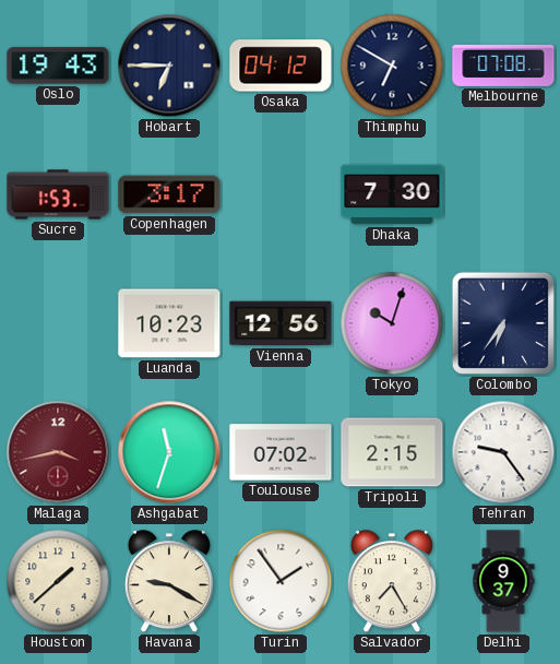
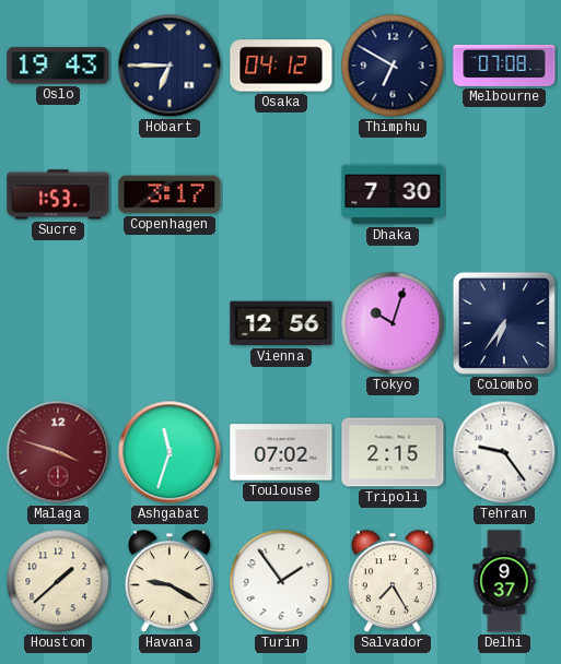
Luanda: 10:23 -> none (169, 323)
Malaga: 3:43 -> 3:48 (58, 452)
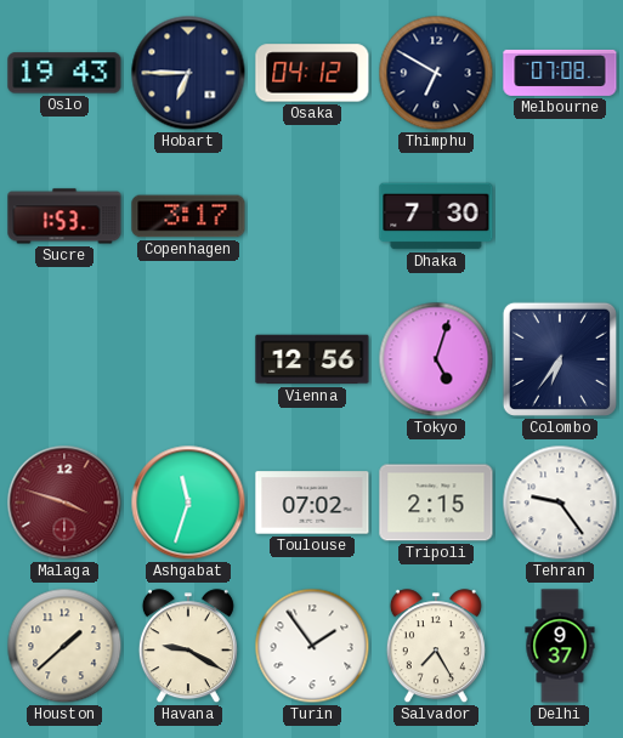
Tokyo: 10:03 -> 5:03 (436, 359)
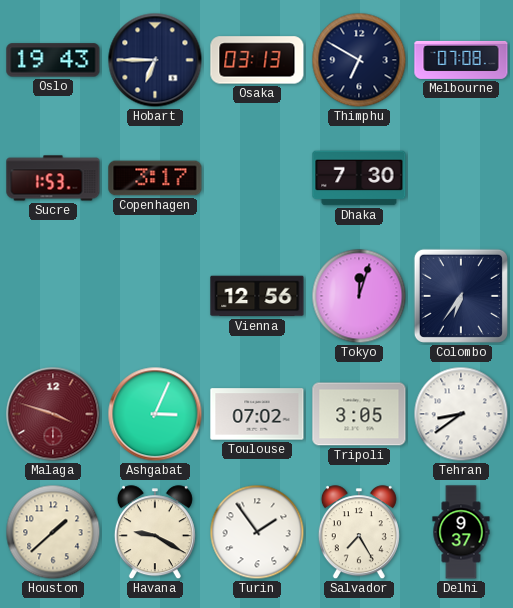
Osaka: 04:12 -> 03:13 (257, 60)
Tokyo: 5:03 -> 12:03 (359, 296)
Ashgabat: 11:33 -> 3:04 (155, 414)
Tripoli: 2:15 -> 3:05 (359, 414)
Tehran: 9:24 -> 8:39 (461, 414)
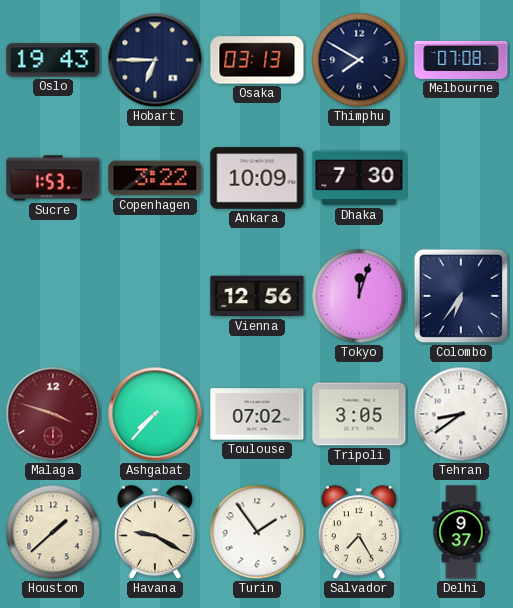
Thimphu: 6:50 -> 7:50 (359, 60)
Copenhagen: 3:17 -> 3:22 (155, 178)
Ankara: none -> 10:09 (257, 178)
Ashgabat: 3:04 -> 7:37 (155, 414)
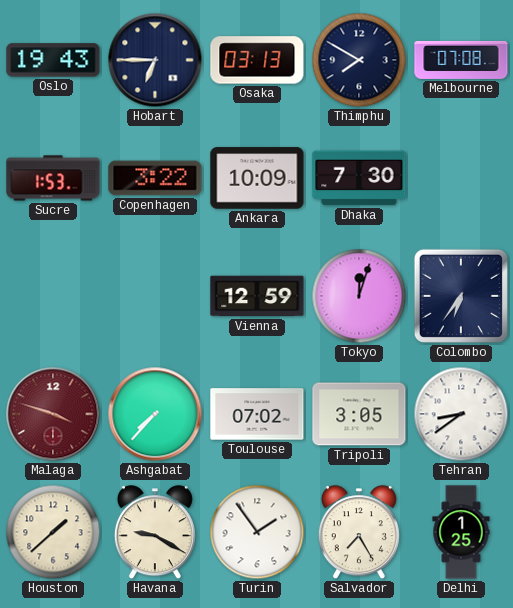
Vienna: 12:56 -> 12:59 (257, 296)
Delhi: 9:37 -> 1:25 (461, 532)
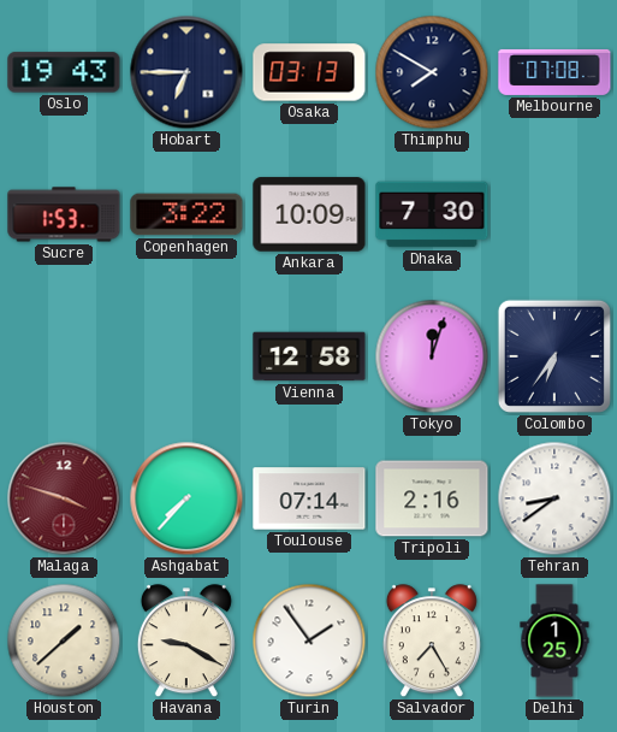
Vienna: 12:59 -> 12:58 (309, 356)
Toulouse: 07:02 -> 07:14 (309, 498)
Tripoli: 3:05 -> 2:16 (432, 498)
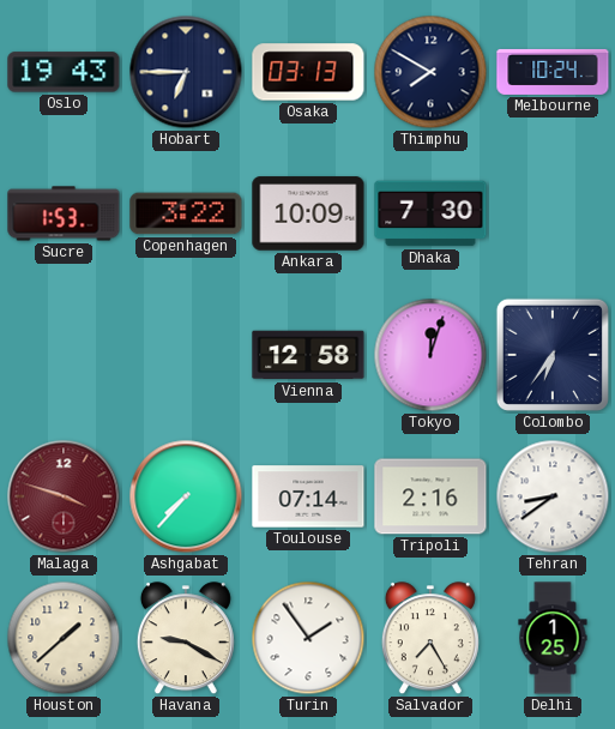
Melbourne: 07:08 -> 10:24 (553, 72)
